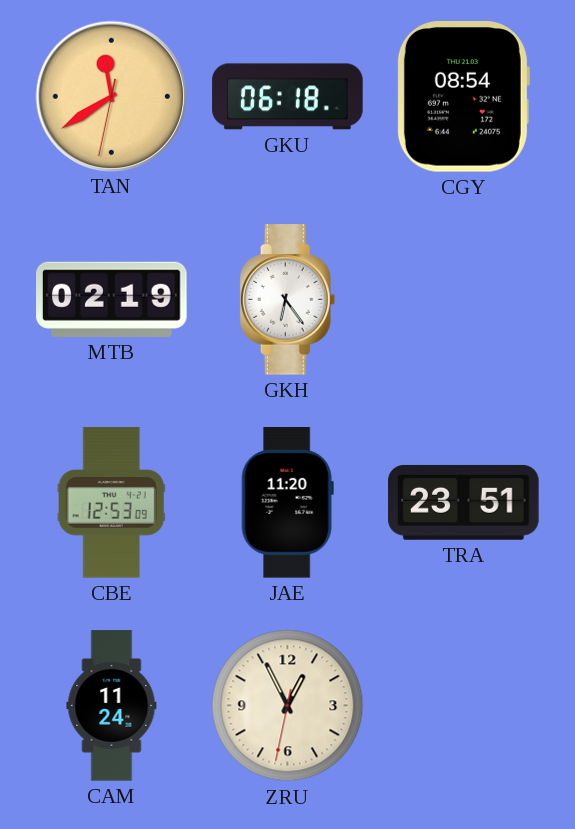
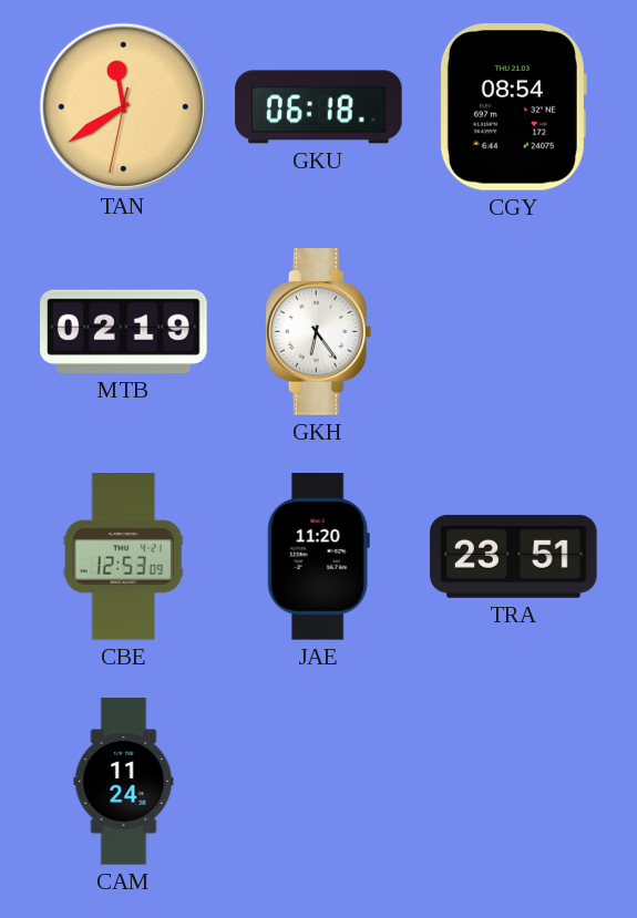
ZRU: 12:55 -> none (288, 706)
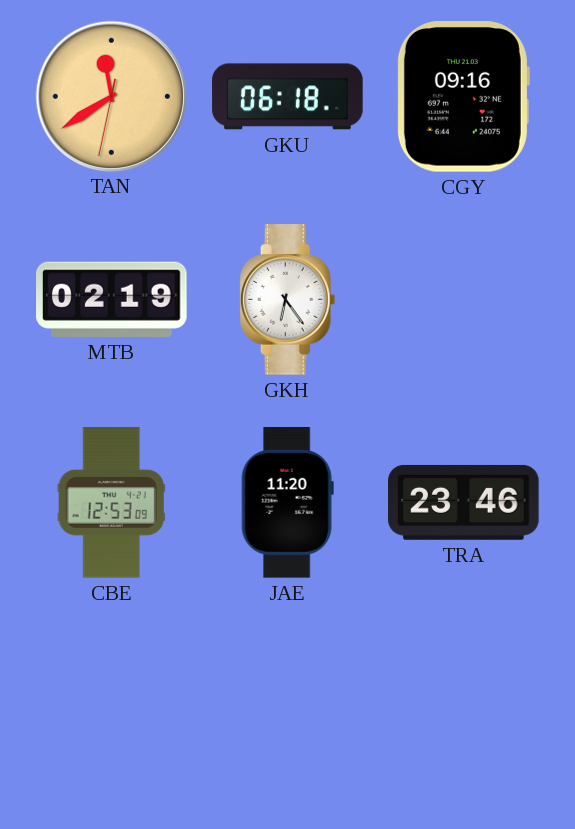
CGY: 08:54 -> 09:16 (463, 97)
TRA: 23:51 -> 23:46 (464, 502)
CAM: 11:24 -> none (124, 782)
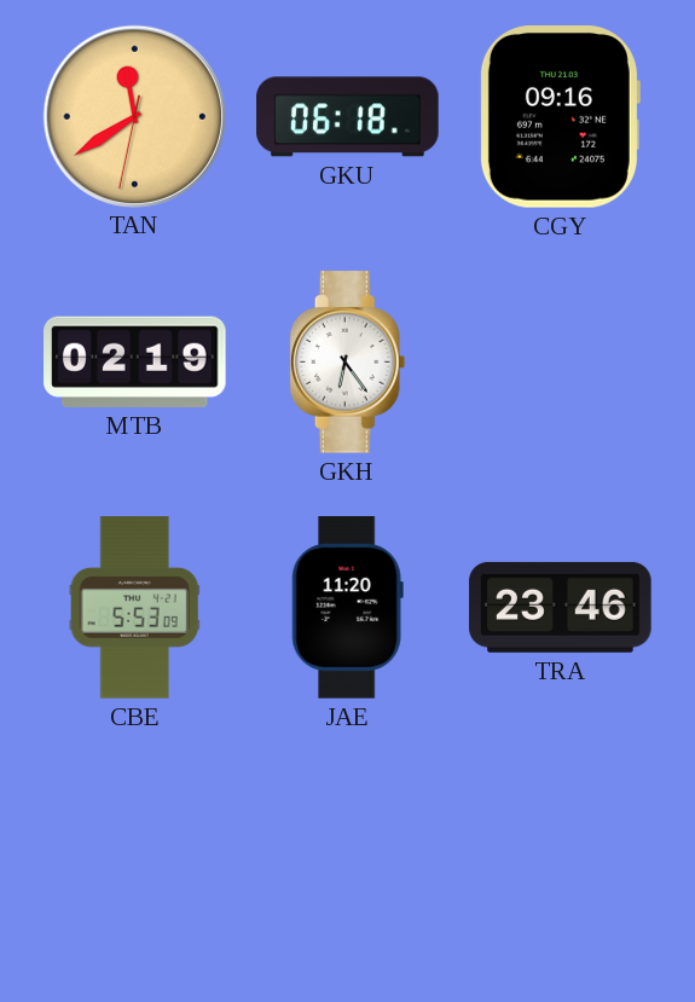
CBE: 12:53 -> 5:53 (134, 608)
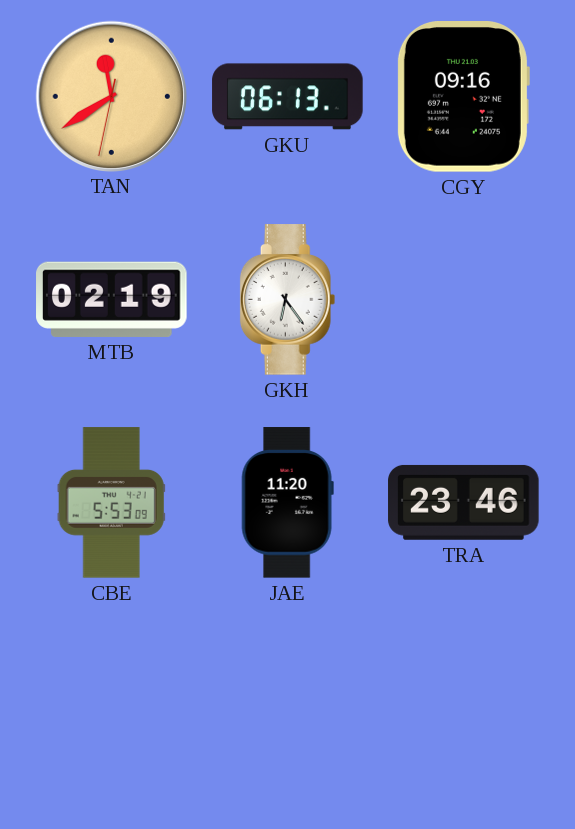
GKU: 06:18 -> 06:13 (288, 97)
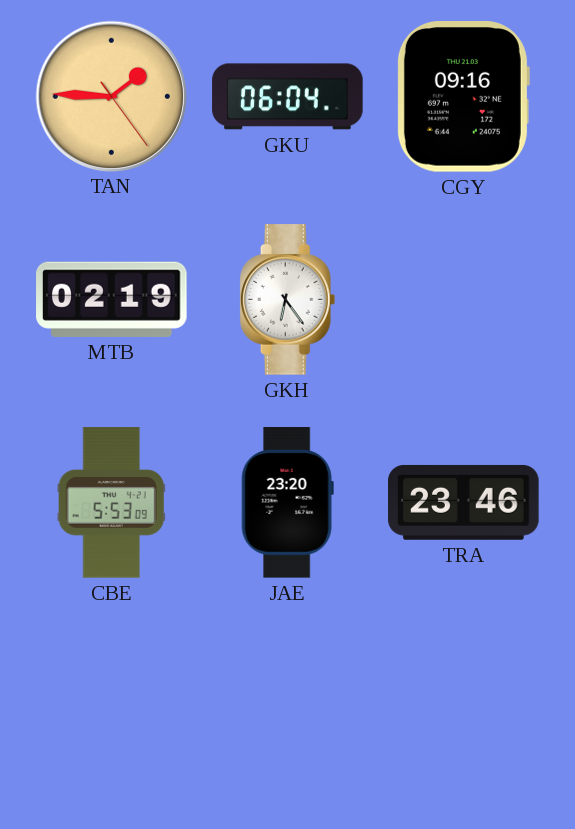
TAN: 11:39 -> 1:45 (111, 96)
GKU: 06:13 -> 06:04 (288, 97)
JAE: 11:20 -> 23:20 (287, 503)
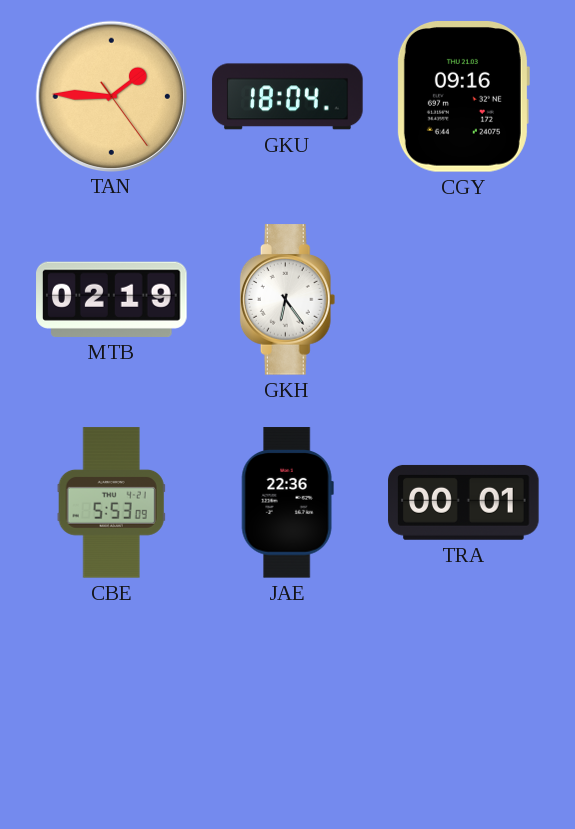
GKU: 06:04 -> 18:04 (288, 97)
JAE: 23:20 -> 22:36 (287, 503)
TRA: 23:46 -> 00:01 (464, 502)
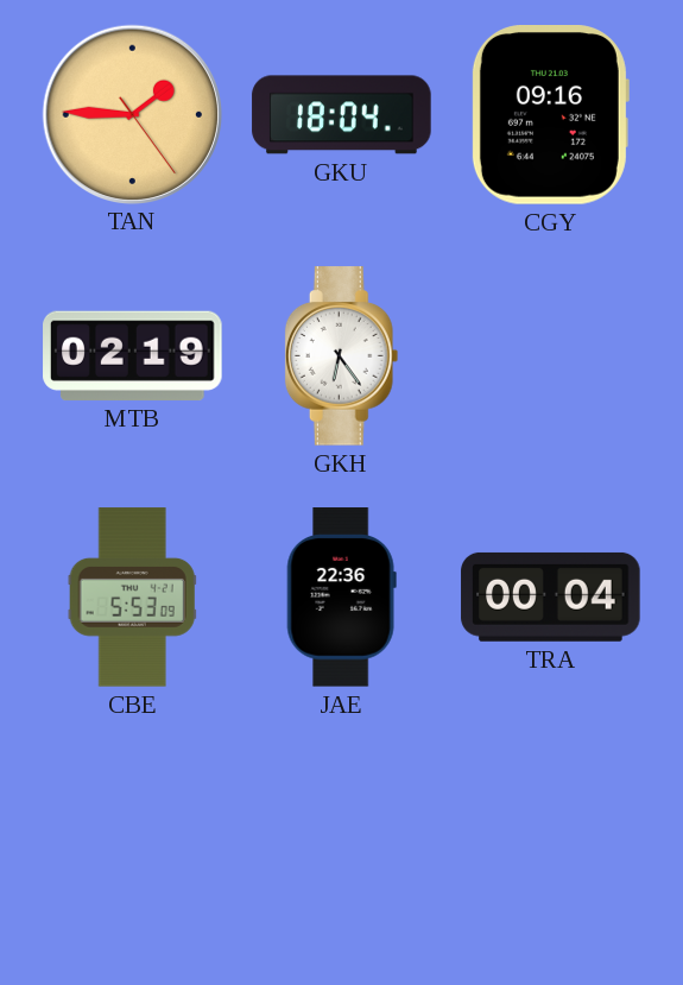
TRA: 00:01 -> 00:04 (551, 596)
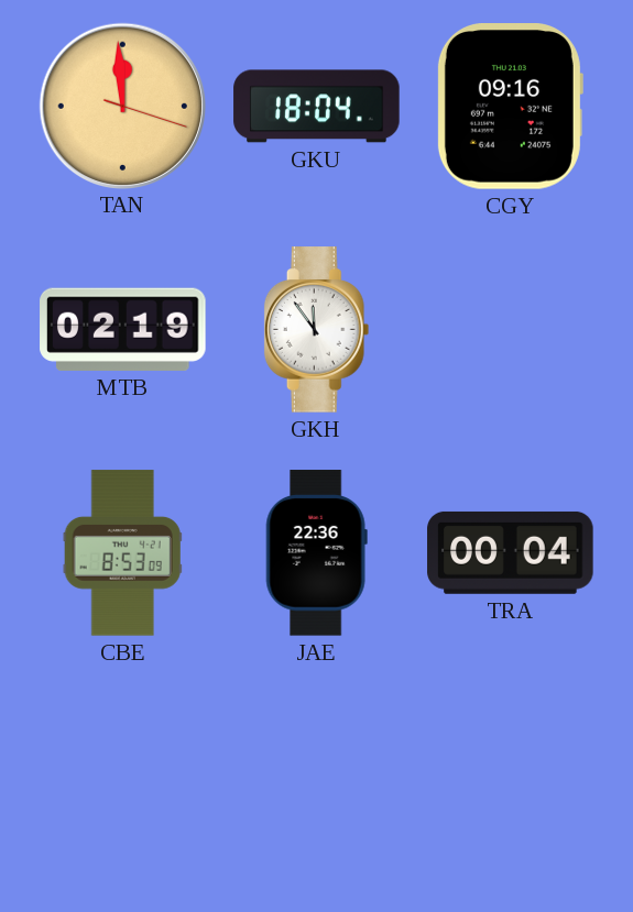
TAN: 1:45 -> 11:59 (122, 106)
GKH: 6:24 -> 11:54 (317, 330)
CBE: 5:53 -> 8:53 (122, 553)
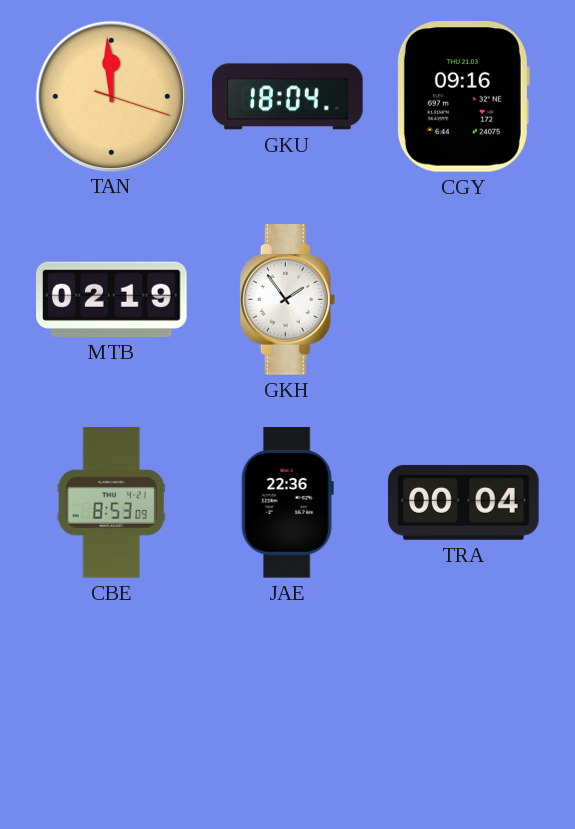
GKH: 11:54 -> 1:54 (288, 300)
